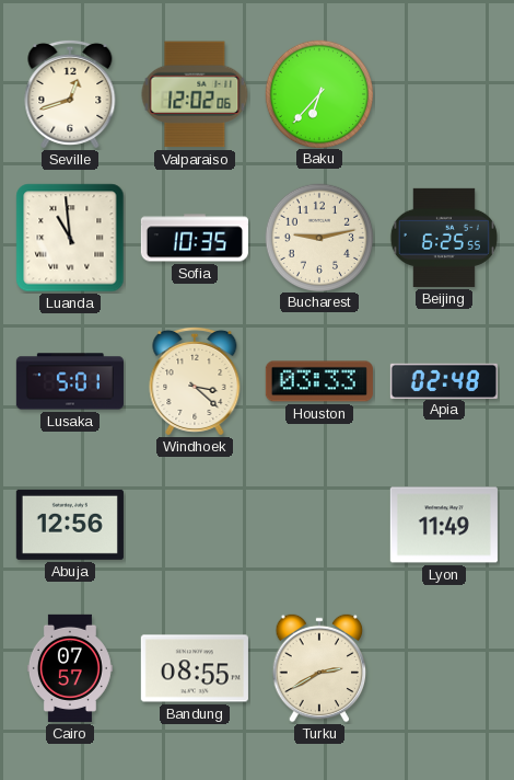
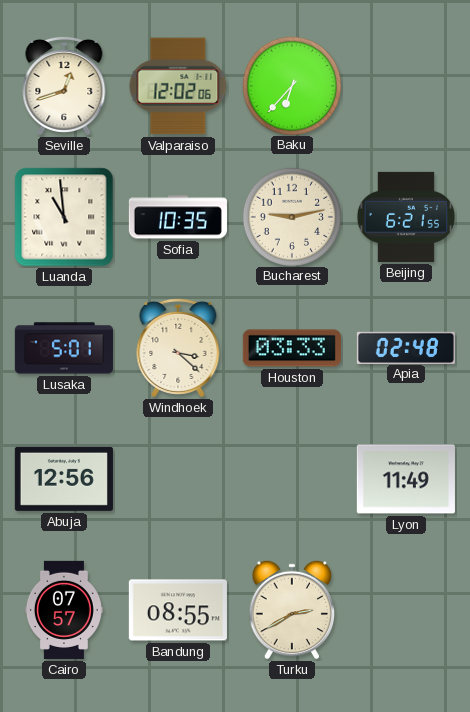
Beijing: 6:25 -> 6:21 (406, 217)
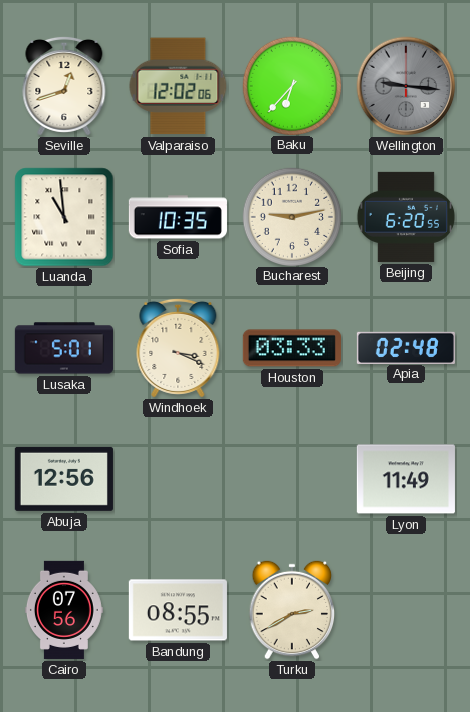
Wellington: none -> 9:16 (406, 86)
Beijing: 6:21 -> 6:20 (406, 217)
Windhoek: 3:22 -> 3:19 (178, 348)
Cairo: 07:57 -> 07:56 (64, 610)
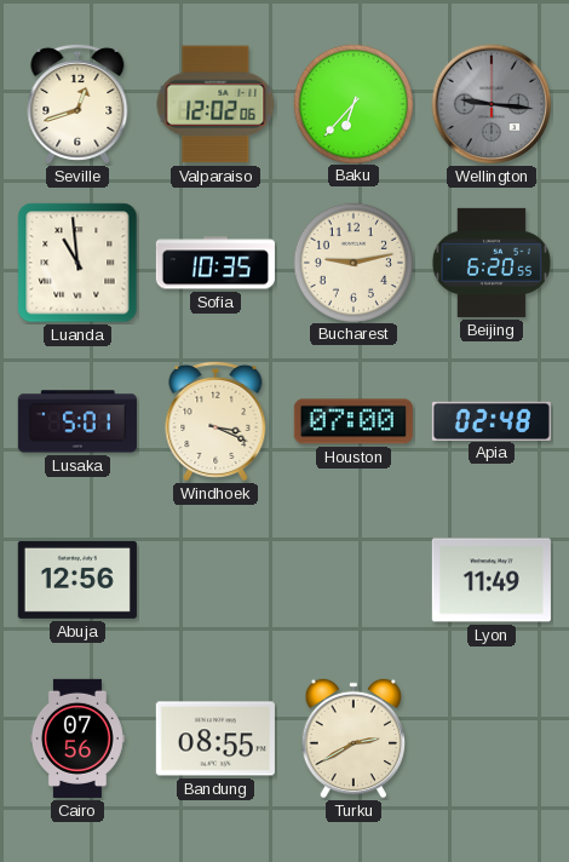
Houston: 03:33 -> 07:00 (354, 421)
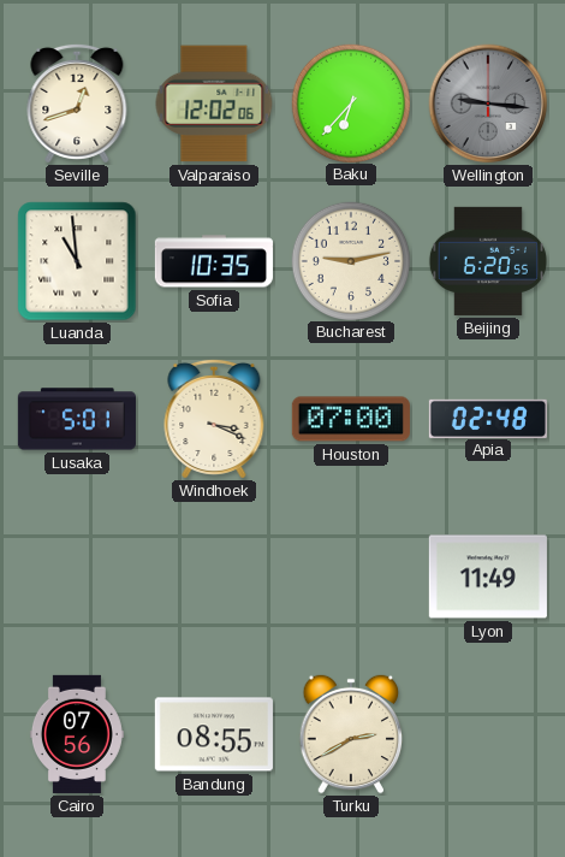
Abuja: 12:56 -> none (77, 580)
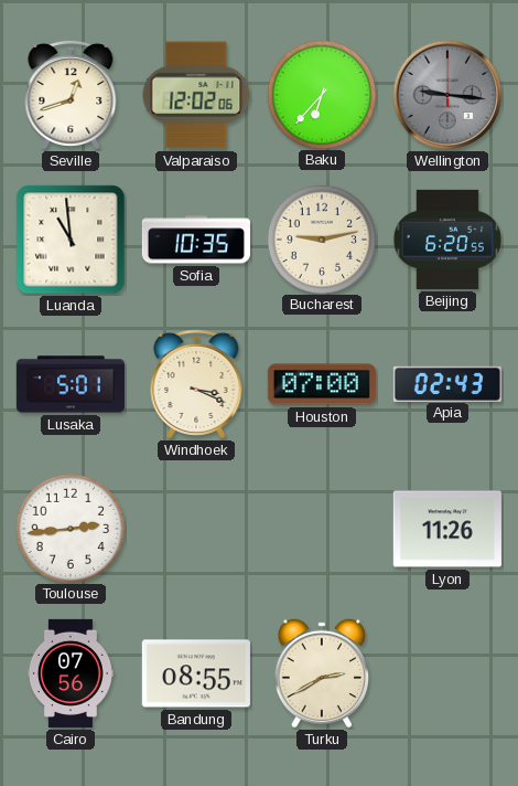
Apia: 02:48 -> 02:43 (447, 383)
Toulouse: none -> 2:44 (69, 528)
Lyon: 11:49 -> 11:26 (447, 529)
